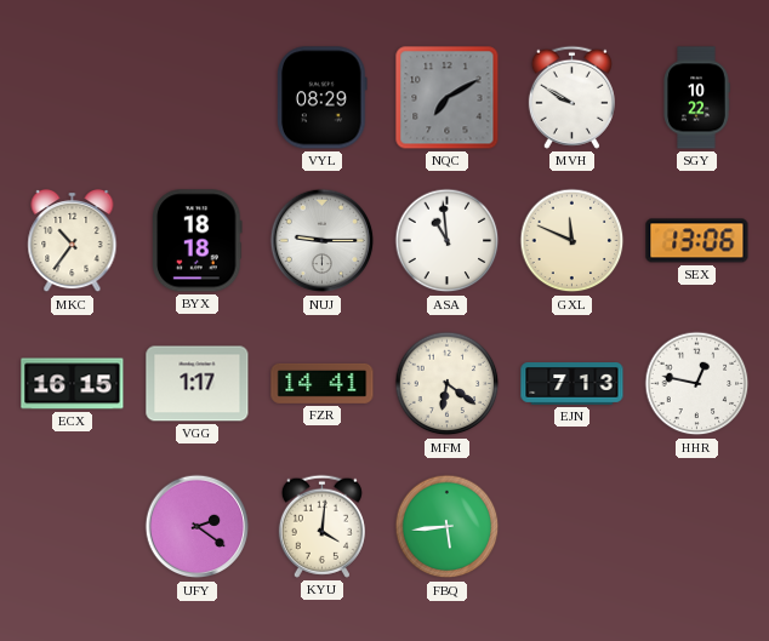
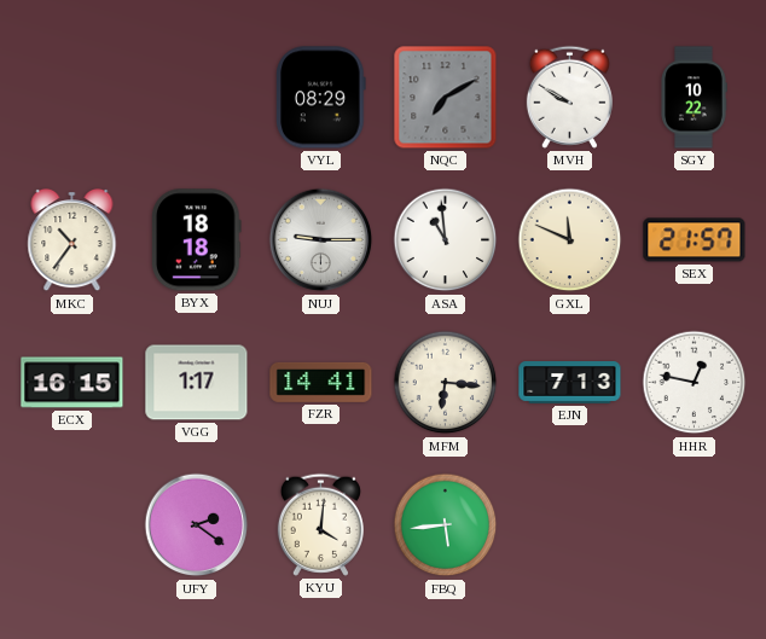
SEX: 13:06 -> 21:57 (695, 240)
MFM: 6:21 -> 6:16 (446, 383)
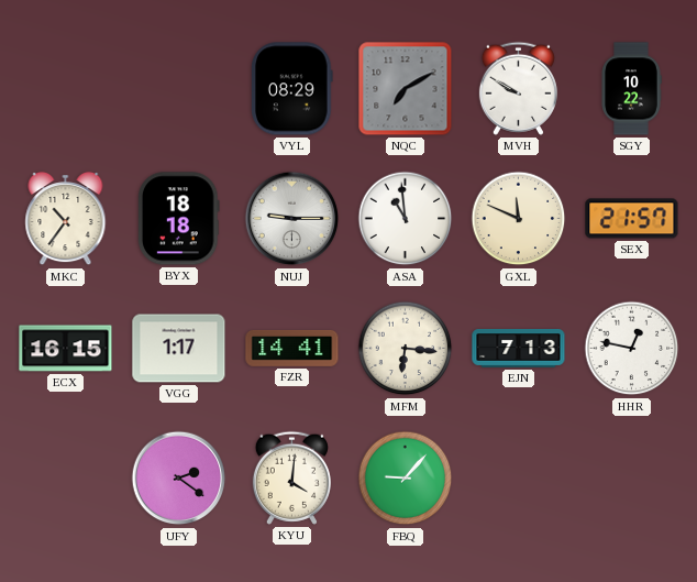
FBQ: 5:44 -> 9:07 (406, 479)
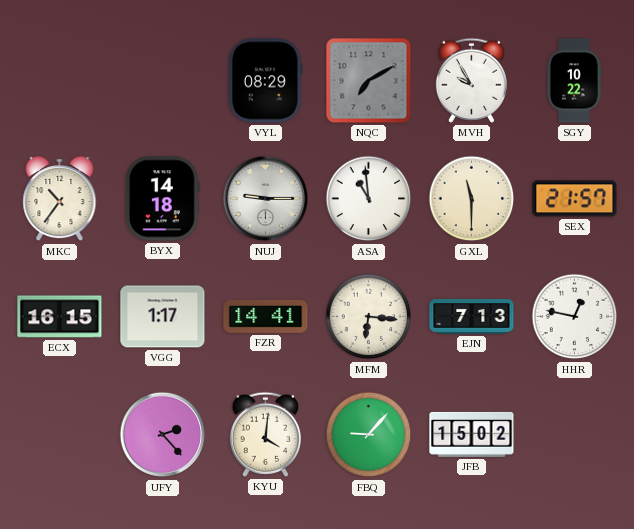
MVH: 9:50 -> 9:55 (471, 80)
BYX: 18:18 -> 14:18 (163, 199)
GXL: 11:49 -> 11:30 (472, 199)
UFY: 2:21 -> 2:23 (163, 435)
JFB: none -> 15:02 (472, 434)
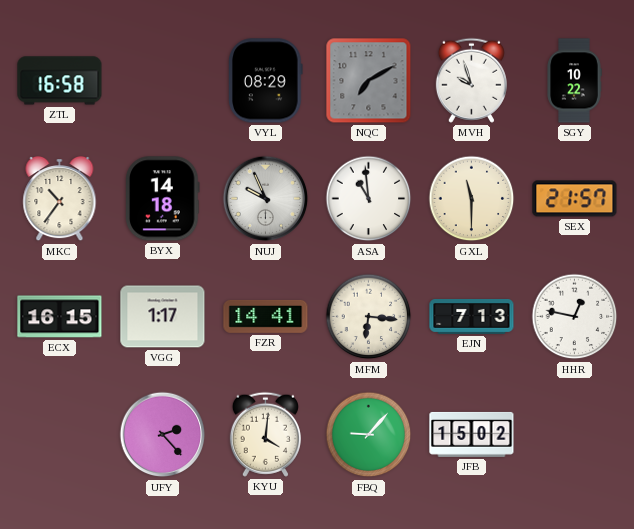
ZTL: none -> 16:58 (60, 81)
MVH: 9:55 -> 9:57 (471, 80)
NUJ: 9:15 -> 9:56 (266, 199)
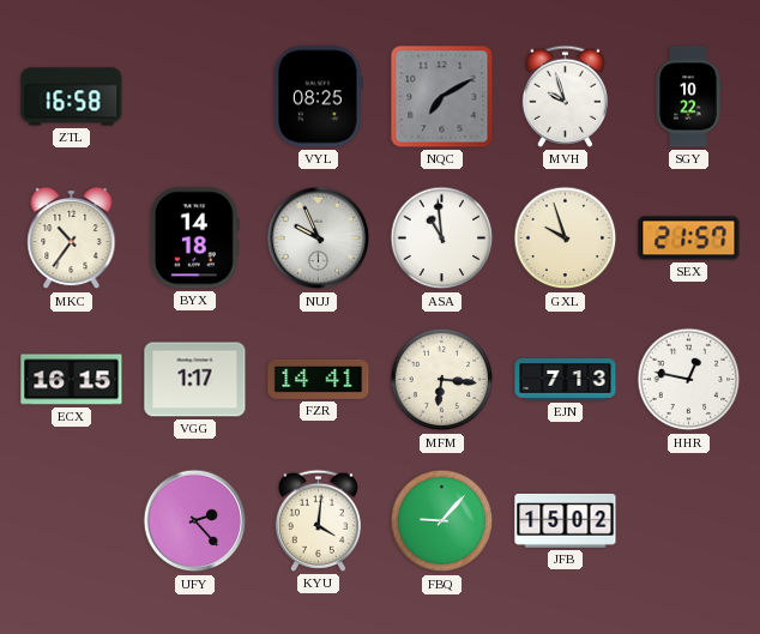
VYL: 08:29 -> 08:25 (319, 97)
GXL: 11:30 -> 9:57 (566, 238)
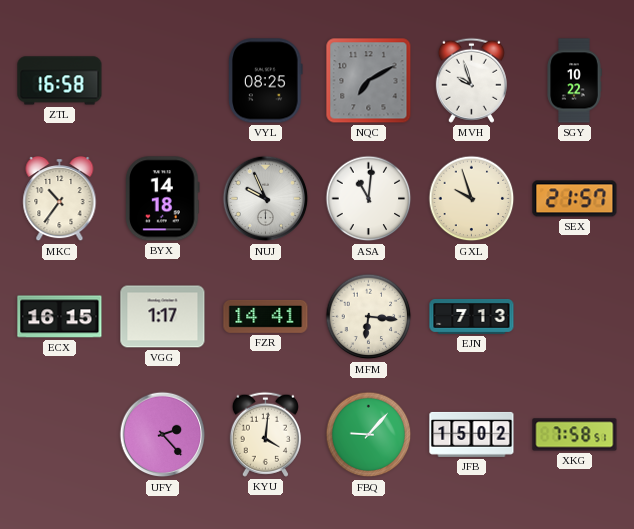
ASA: 10:59 -> 11:01 (369, 199)
HHR: 12:47 -> none (689, 380)
XKG: none -> 7:58 (575, 435)
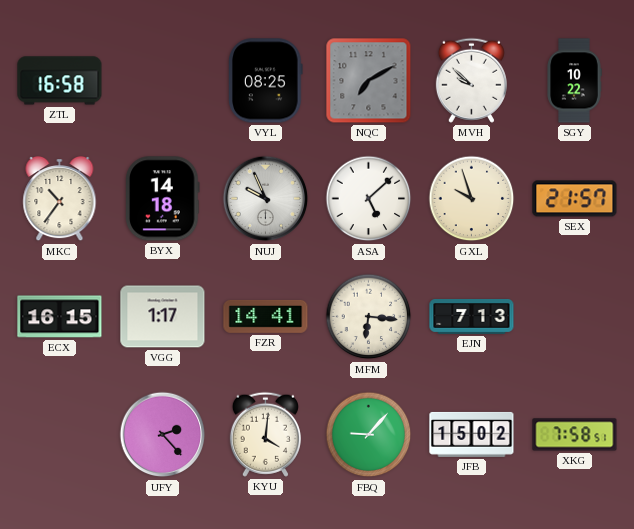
MVH: 9:57 -> 9:52 (471, 80)
ASA: 11:01 -> 5:08 (369, 199)
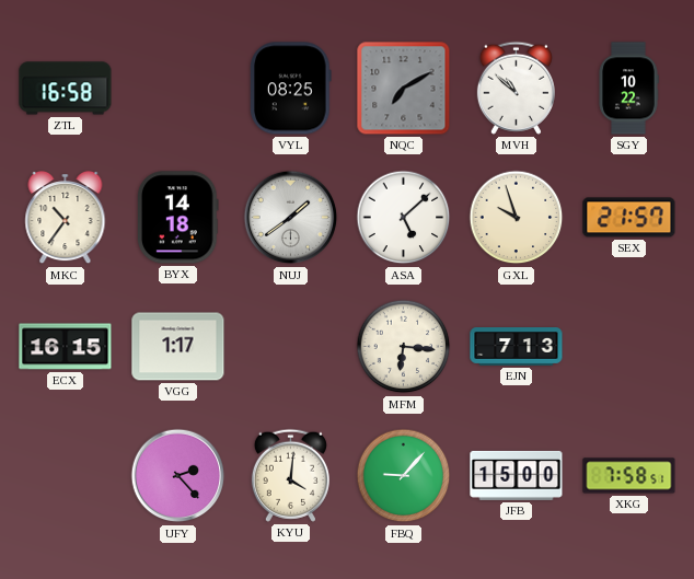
MVH: 9:52 -> 10:52 (516, 88)
NUJ: 9:56 -> 1:39 (291, 218)
FZR: 14:41 -> none (266, 316)
JFB: 15:02 -> 15:00 (517, 475)
